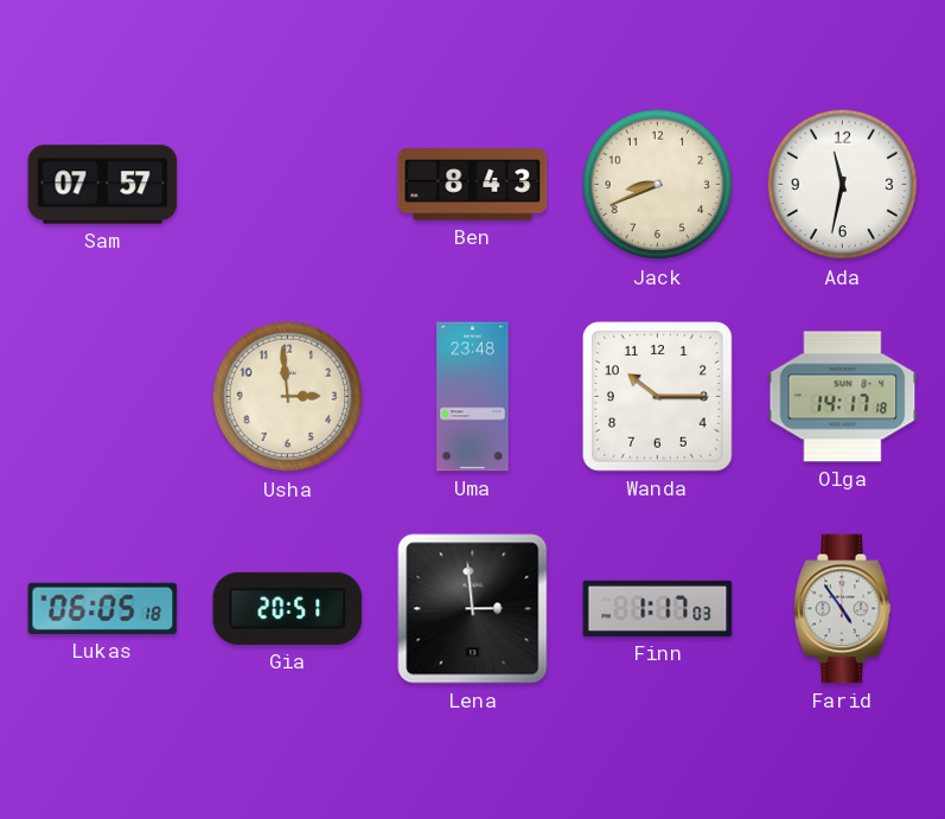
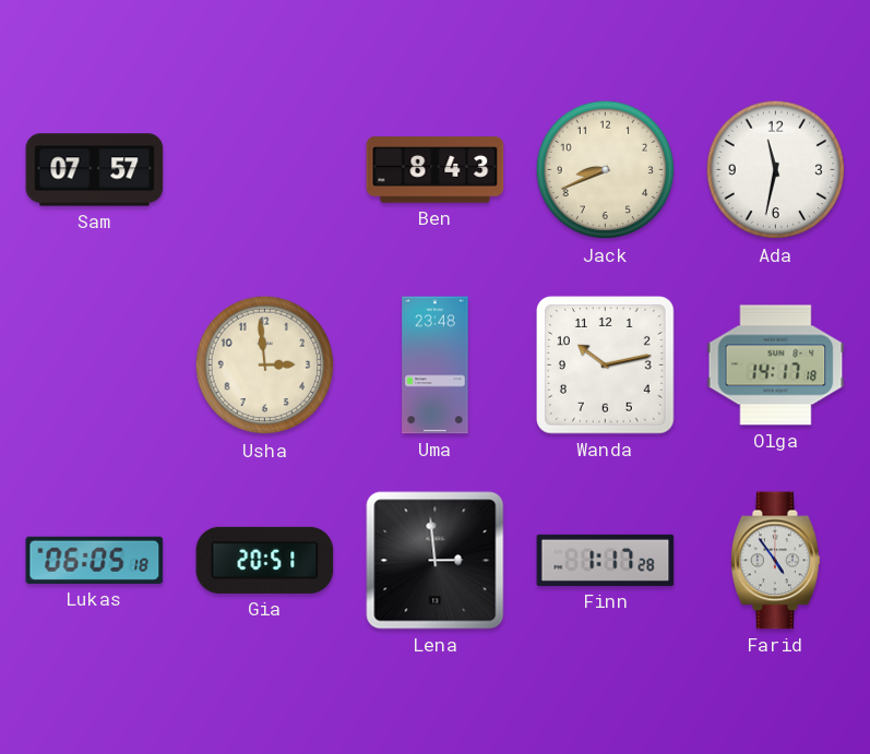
Wanda: 10:15 -> 10:13 (606, 366)
Finn: 1:17:03 -> 1:17:28 (606, 560)
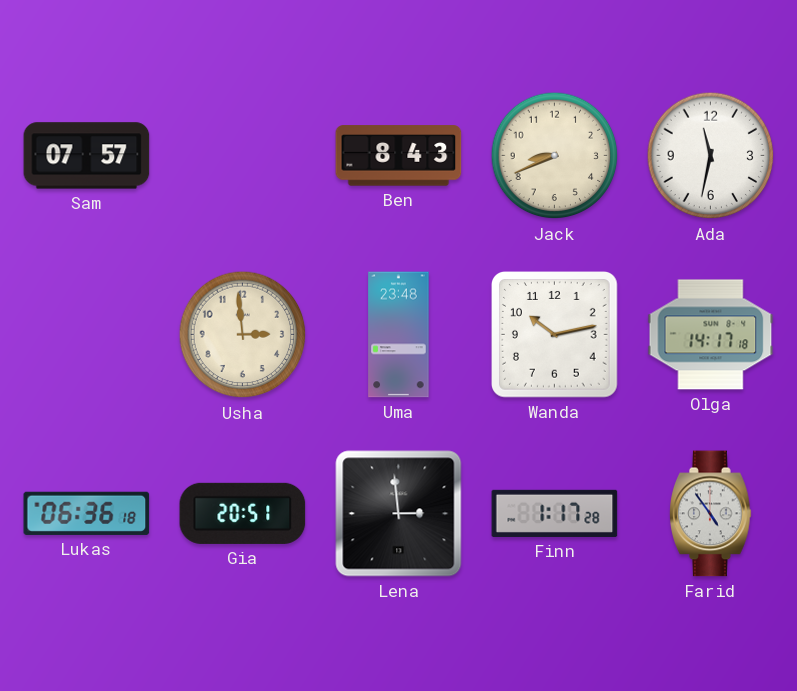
Lukas: 06:05 -> 06:36 (87, 513)
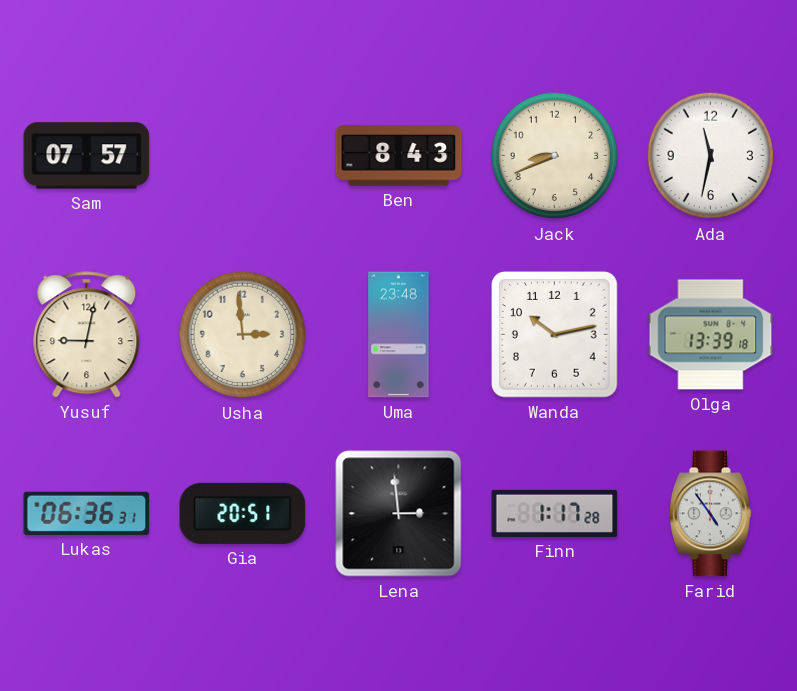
Yusuf: none -> 9:02 (87, 335)
Olga: 14:17 -> 13:39 (711, 335)
Lukas: 06:36:18 -> 06:36:31 (87, 513)
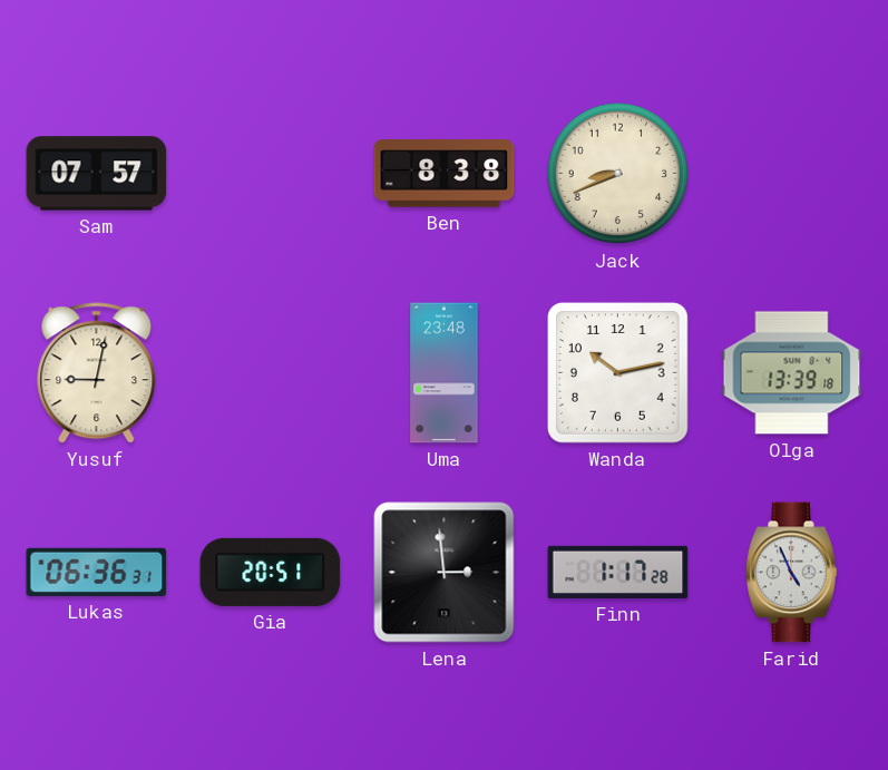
Ben: 8:43 -> 8:38 (445, 174)
Ada: 11:32 -> none (711, 156)
Usha: 2:59 -> none (243, 335)
Farid: 4:54 -> 4:56 (792, 573)
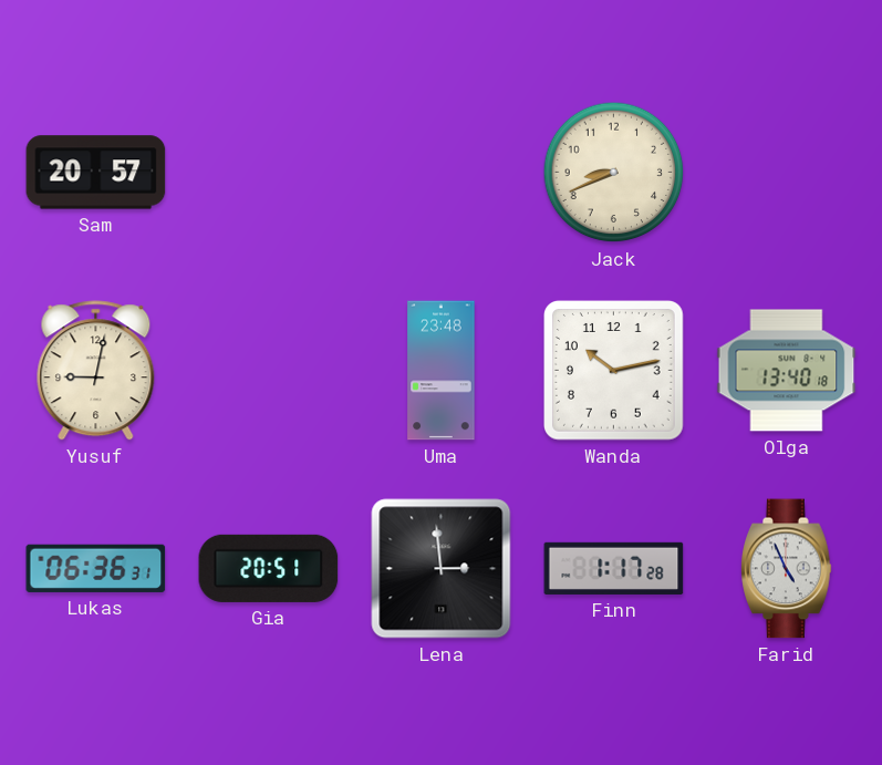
Sam: 07:57 -> 20:57 (96, 173)
Ben: 8:38 -> none (445, 174)
Olga: 13:39 -> 13:40 (787, 371)
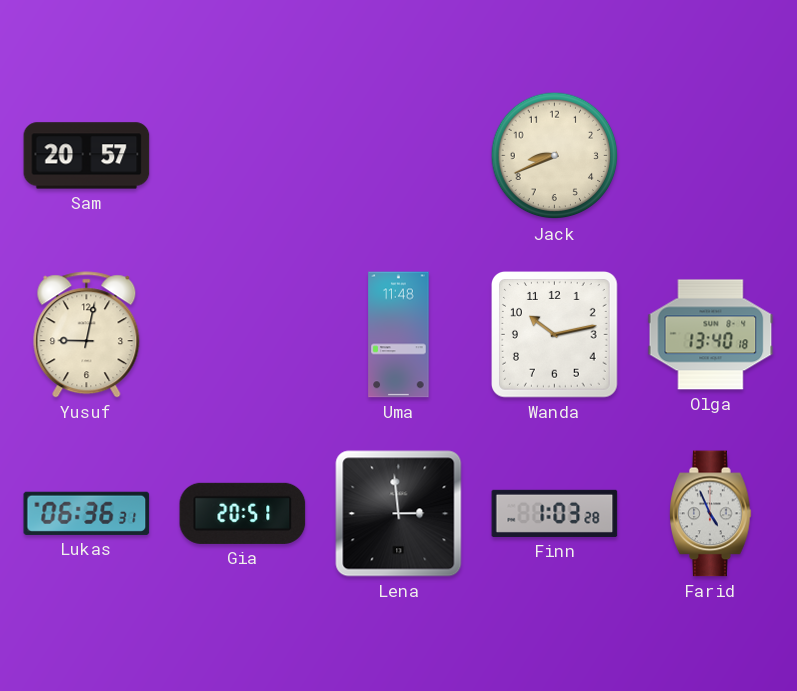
Uma: 23:48 -> 11:48 (399, 335)
Finn: 1:17 -> 1:03 (555, 513)
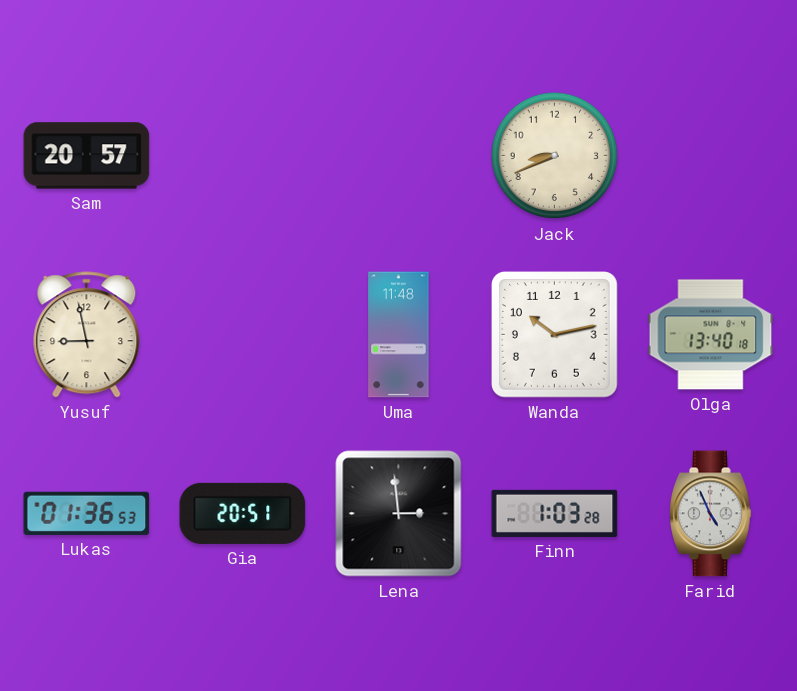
Yusuf: 9:02 -> 8:58 (87, 335)
Lukas: 06:36 -> 01:36 (87, 513)
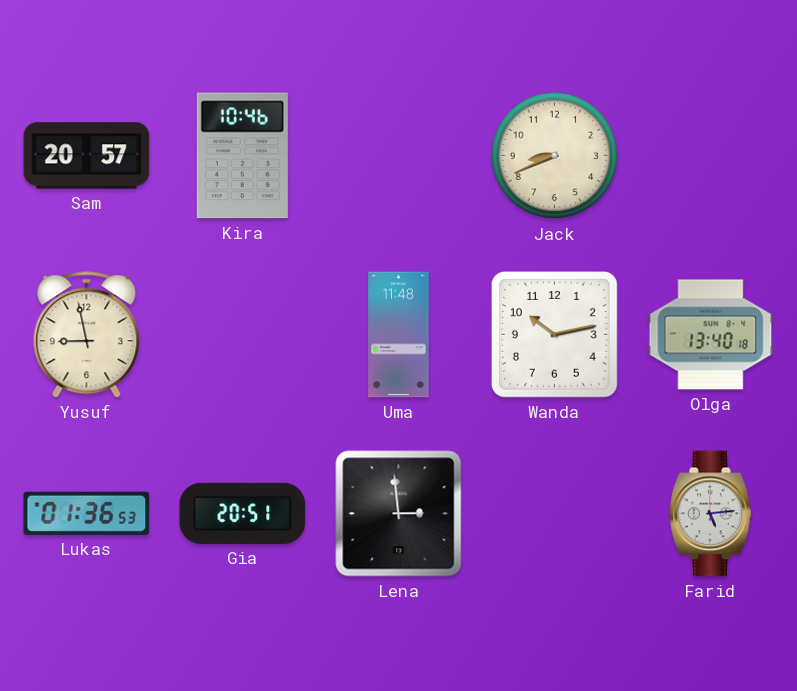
Kira: none -> 10:46 (242, 156)
Finn: 1:03 -> none (555, 513)
Farid: 4:56 -> 5:14 (711, 514)
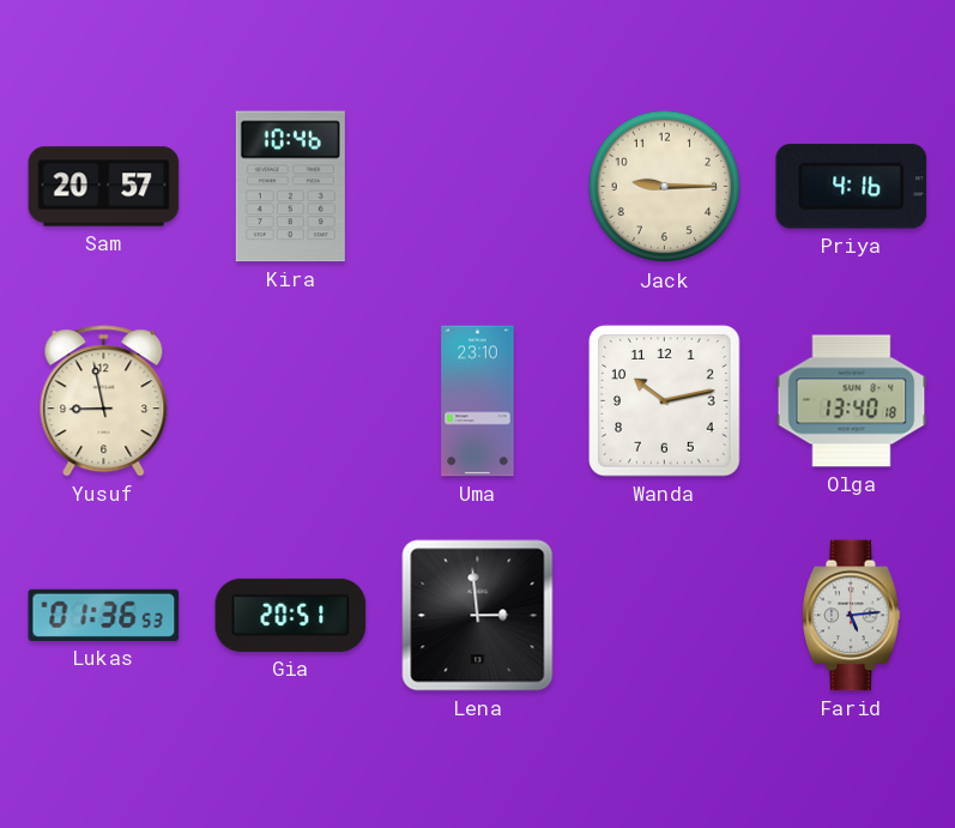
Jack: 8:41 -> 9:15 (665, 187)
Priya: none -> 4:16 (852, 187)
Uma: 11:48 -> 23:10 (478, 401)
